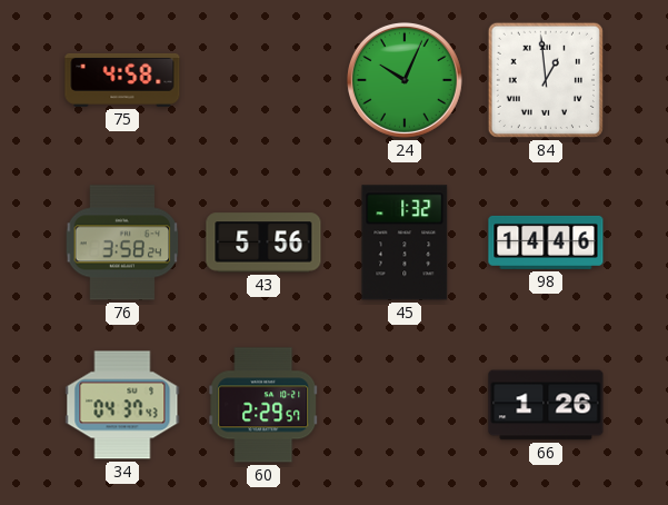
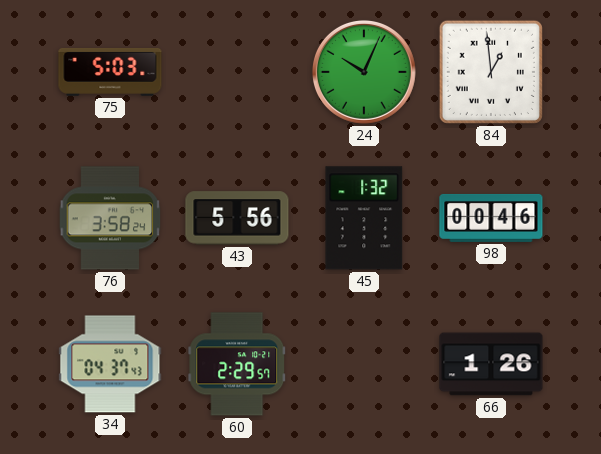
75: 4:58 -> 5:03 (110, 72)
98: 14:46 -> 00:46 (491, 218)
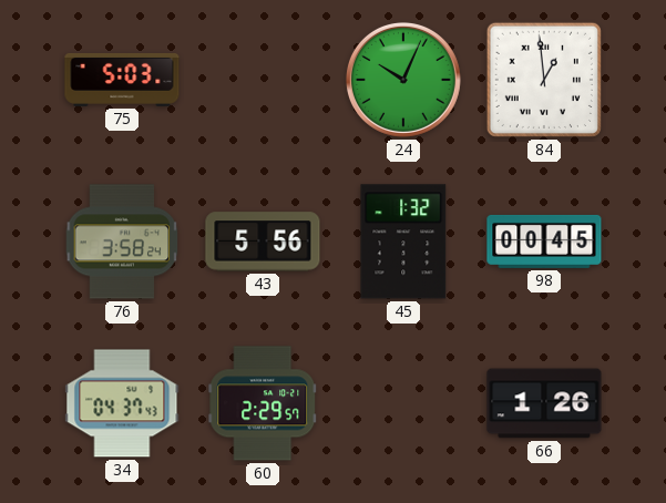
98: 00:46 -> 00:45 (544, 242)
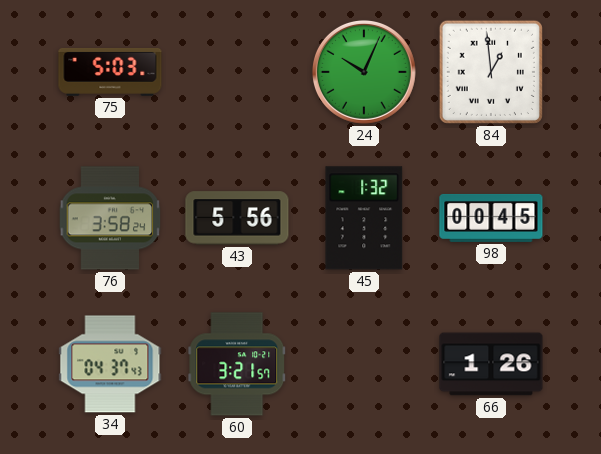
60: 2:29 -> 3:21 (237, 364)
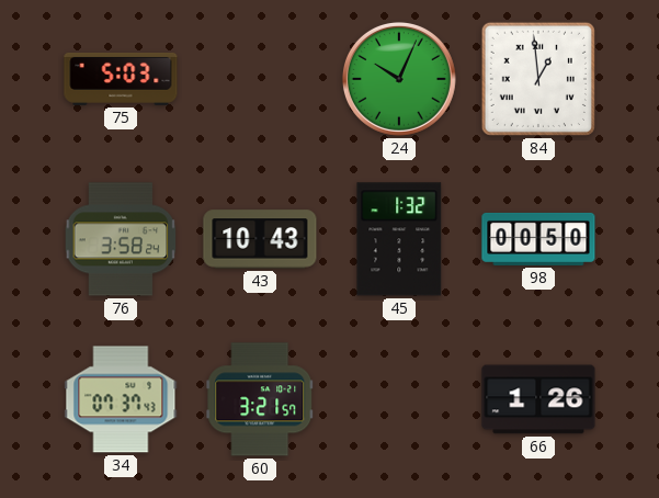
43: 5:56 -> 10:43 (260, 239)
98: 00:45 -> 00:50 (538, 239)
34: 04:37 -> 07:37 (121, 399)
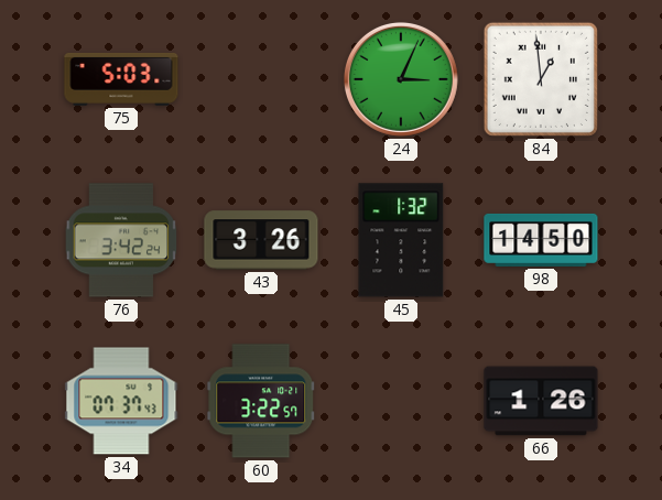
24: 10:04 -> 3:04 (401, 79)
76: 3:58 -> 3:42 (121, 240)
43: 10:43 -> 3:26 (261, 240)
98: 00:50 -> 14:50 (541, 240)
60: 3:21 -> 3:22 (261, 401)
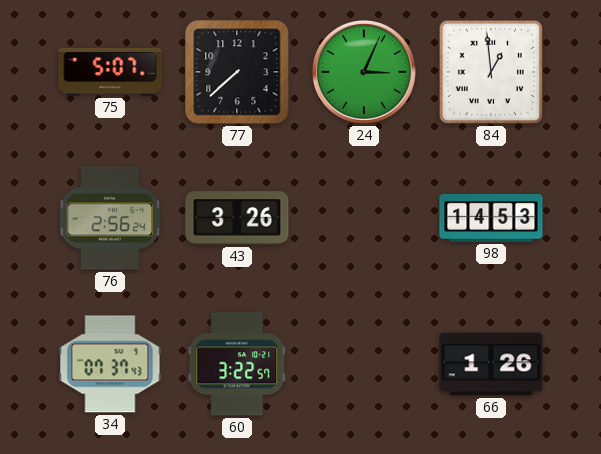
75: 5:03 -> 5:07 (110, 72)
77: none -> 7:38 (237, 72)
76: 3:42 -> 2:56 (110, 218)
45: 1:32 -> none (401, 240)
98: 14:50 -> 14:53 (491, 218)
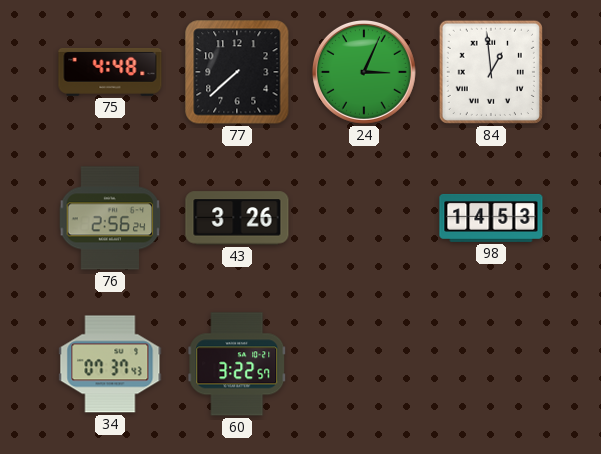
75: 5:07 -> 4:48 (110, 72)
66: 1:26 -> none (491, 364)
